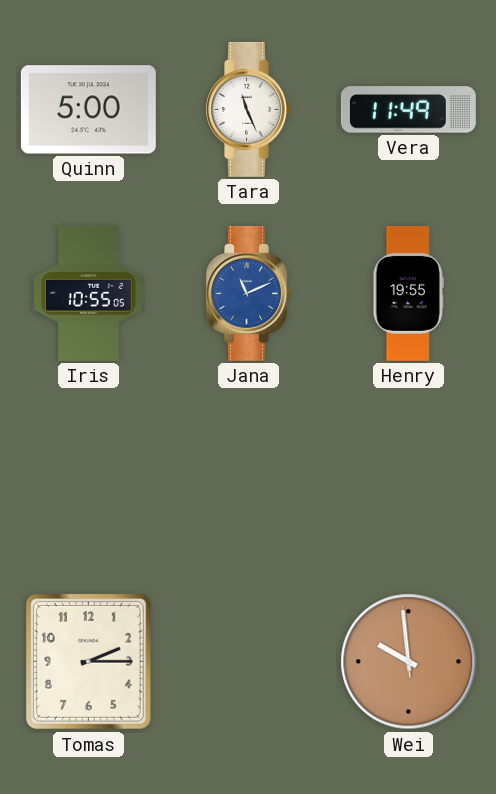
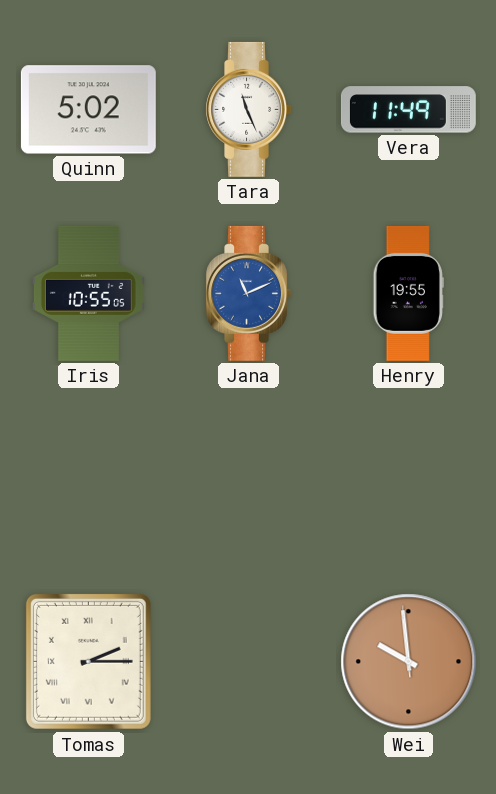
Quinn: 5:00 -> 5:02 (88, 110)
Tomas numerals: Arabic -> Roman (88, 661)
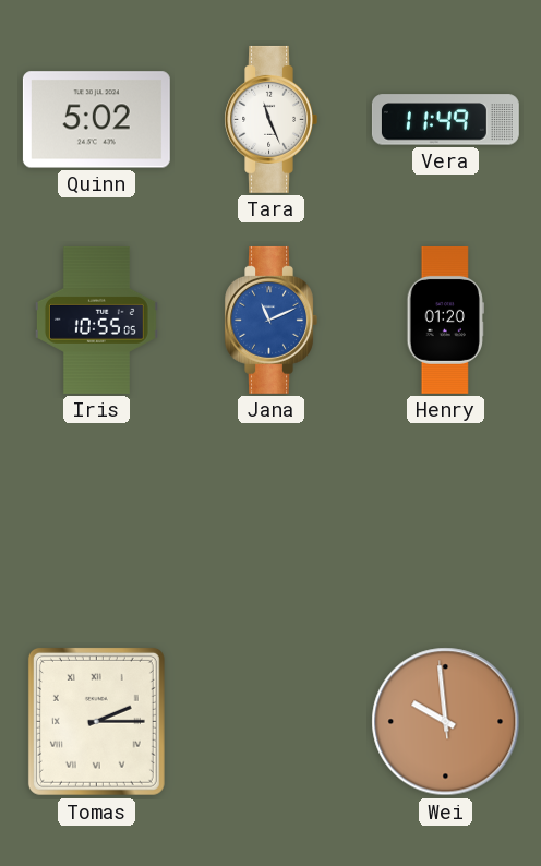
Henry: 19:55 -> 01:20 (445, 320)
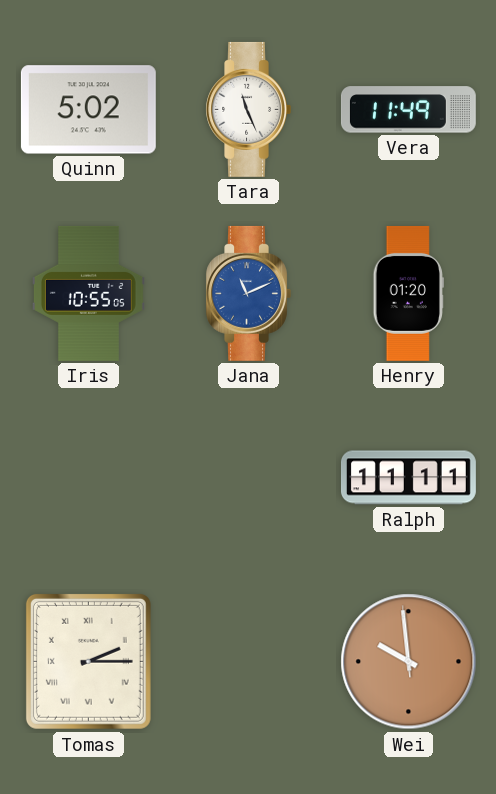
Ralph: none -> 11:11 (408, 478)
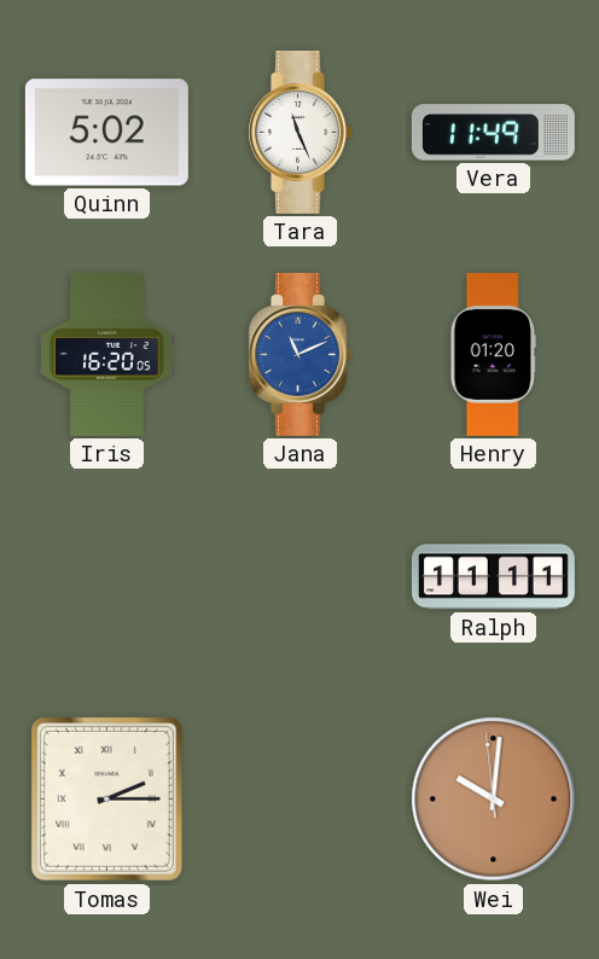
Iris: 10:55 -> 16:20 (106, 354)
Wei: 9:58 -> 10:00 (494, 800)
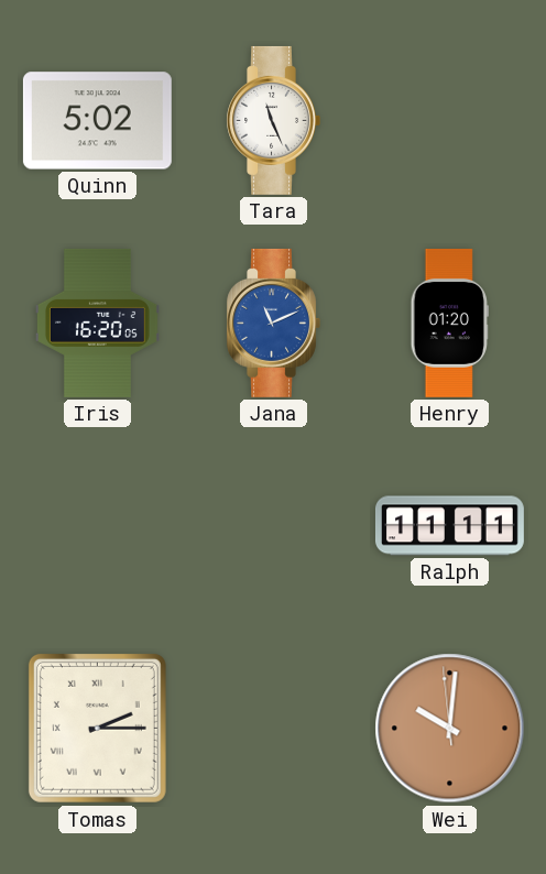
Vera: 11:49 -> none (493, 133)
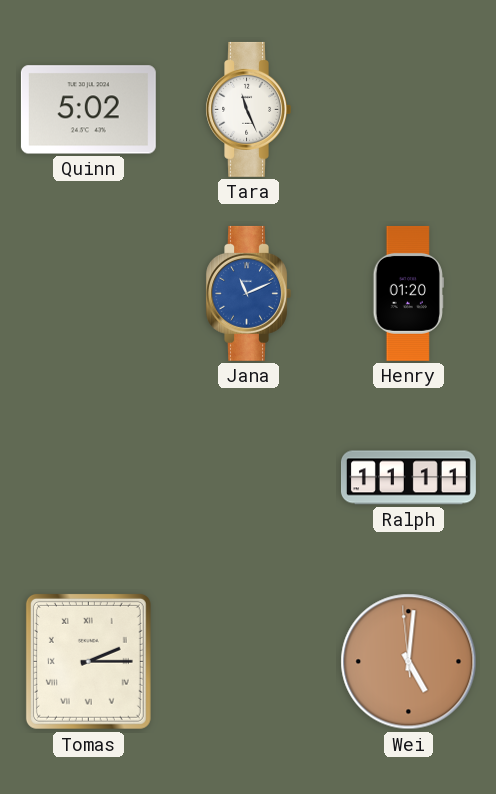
Iris: 16:20 -> none (97, 323)
Wei: 10:00 -> 5:00 (409, 662)
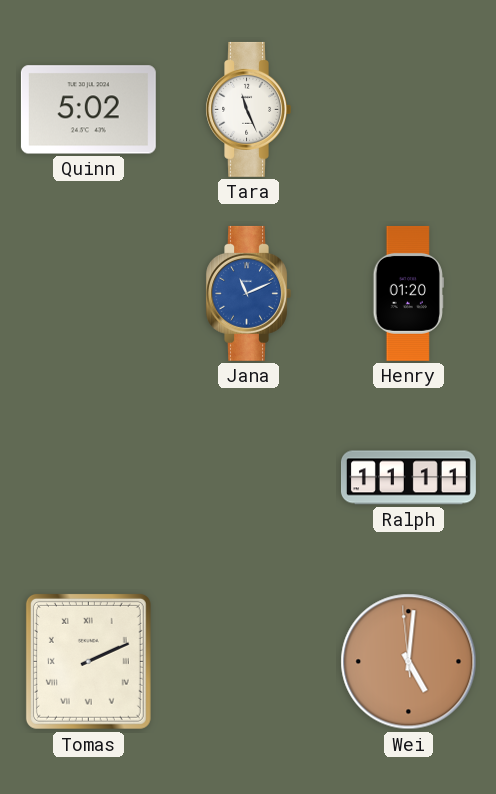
Tomas: 2:15 -> 2:11 (88, 661)
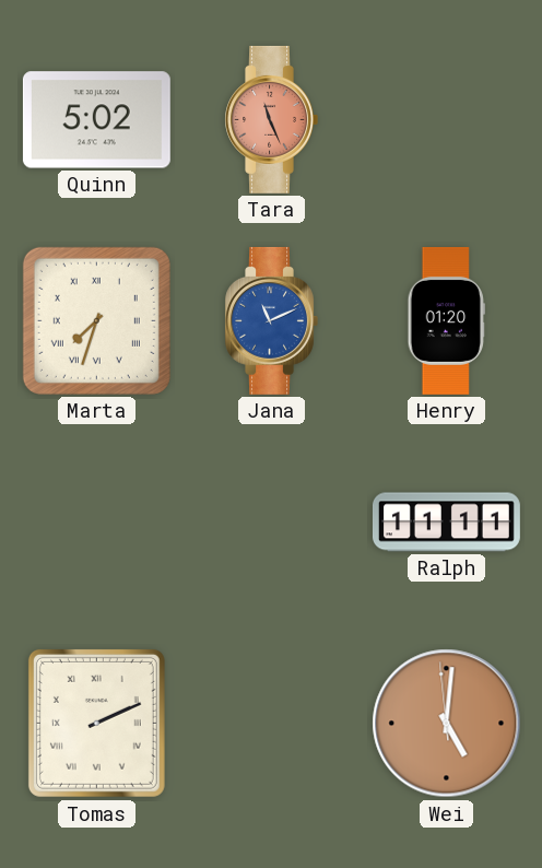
Tara dial: white -> salmon (271, 119)
Marta: none -> 7:33 (96, 320)
